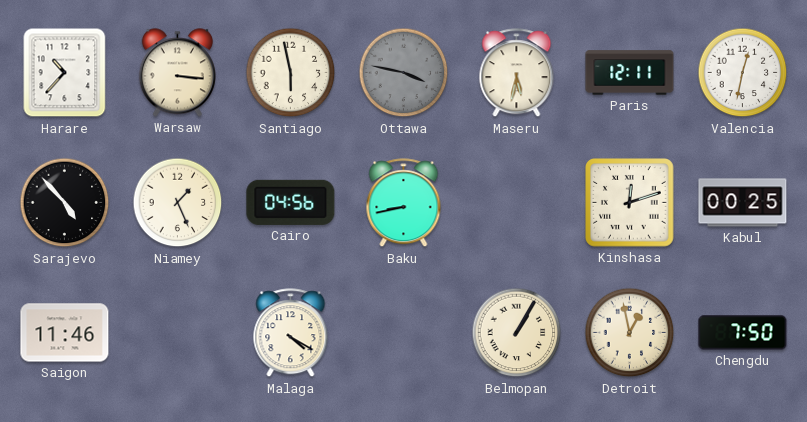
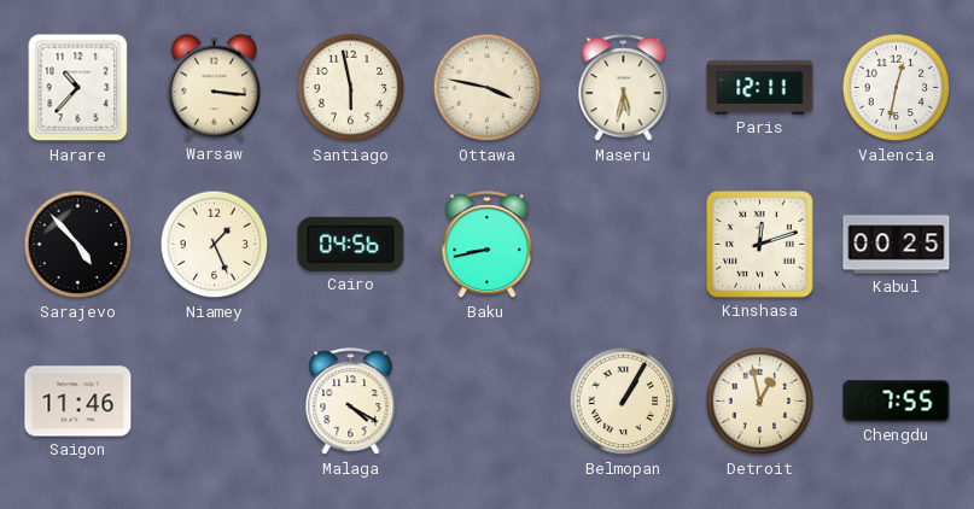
Ottawa dial: grey -> cream (488, 88)
Chengdu: 7:50 -> 7:55 (897, 402)
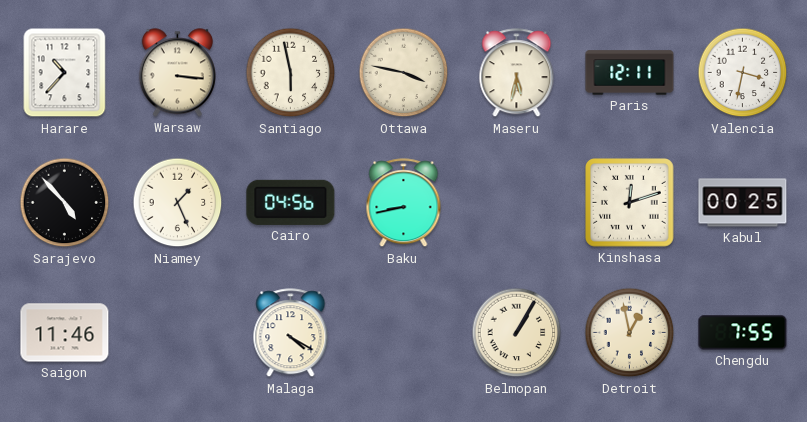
Valencia: 12:32 -> 3:32 (743, 73)
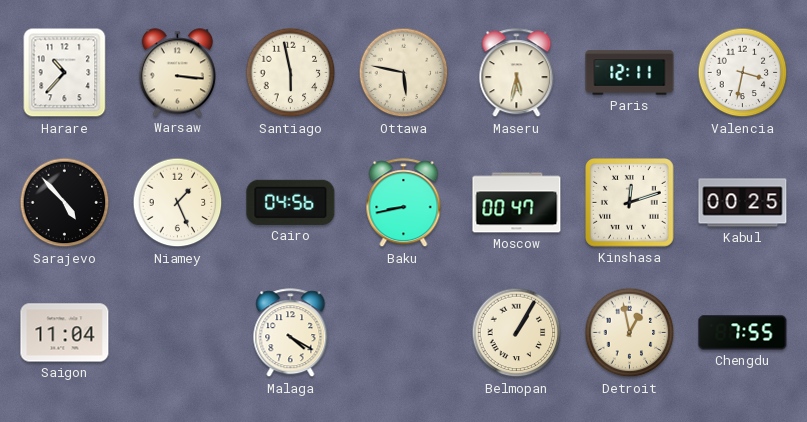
Ottawa: 3:47 -> 5:47 (404, 73)
Moscow: none -> 00:47 (517, 203)
Saigon: 11:46 -> 11:04 (65, 333)
